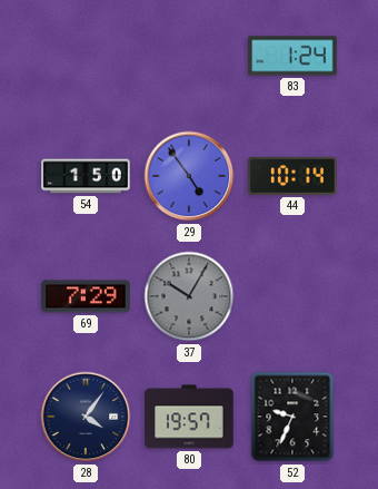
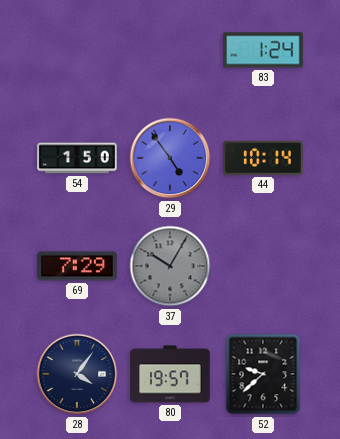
52: 9:34 -> 9:38 (263, 374)
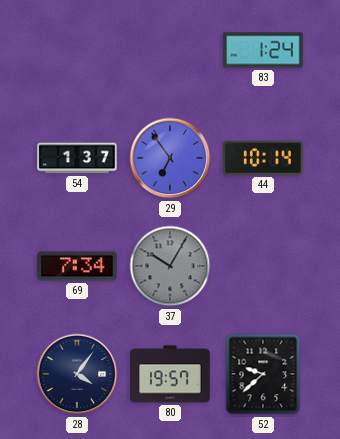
54: 1:50 -> 1:37 (77, 158)
29: 4:54 -> 6:54 (170, 158)
69: 7:29 -> 7:34 (77, 266)
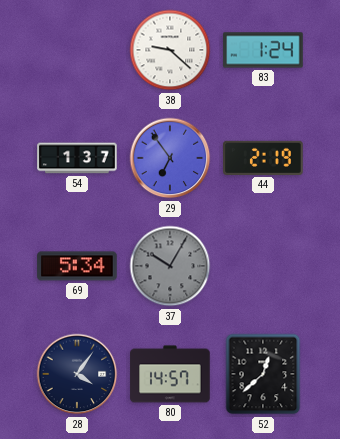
38: none -> 9:22 (170, 50)
44: 10:14 -> 2:19 (263, 158)
69: 7:34 -> 5:34 (77, 266)
80: 19:57 -> 14:57 (170, 374)
52: 9:38 -> 12:38 (263, 374)
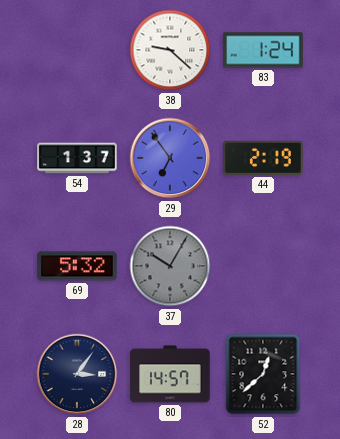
69: 5:34 -> 5:32 (77, 266)
28: 4:06 -> 3:06 (77, 374)
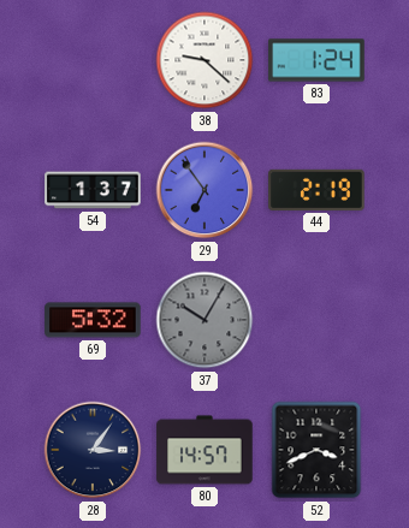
52: 12:38 -> 3:41 (316, 450)
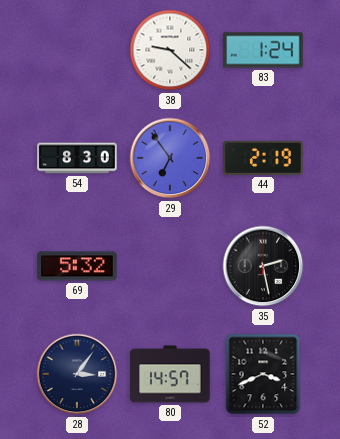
54: 1:37 -> 8:30 (77, 158)
37: 10:05 -> none (204, 320)
35: none -> 2:28 (263, 266)
